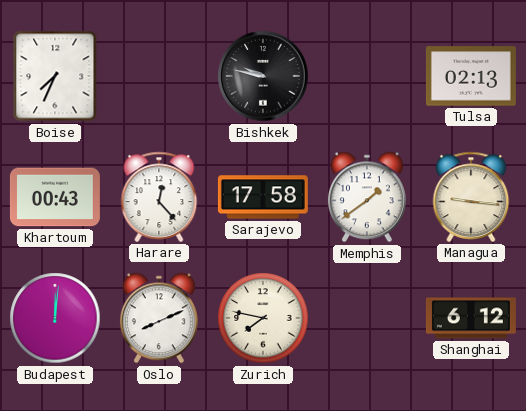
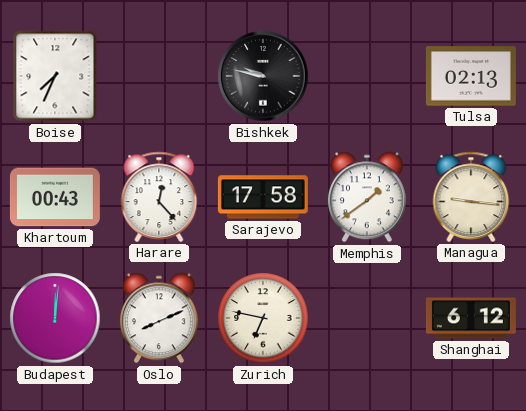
Zurich: 7:47 -> 6:47 (263, 318)
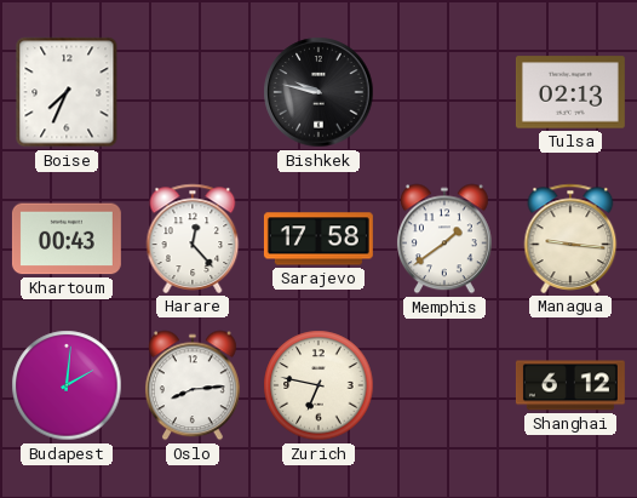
Budapest: 12:01 -> 2:01 (67, 385)
Oslo: 8:11 -> 8:14 (193, 385)
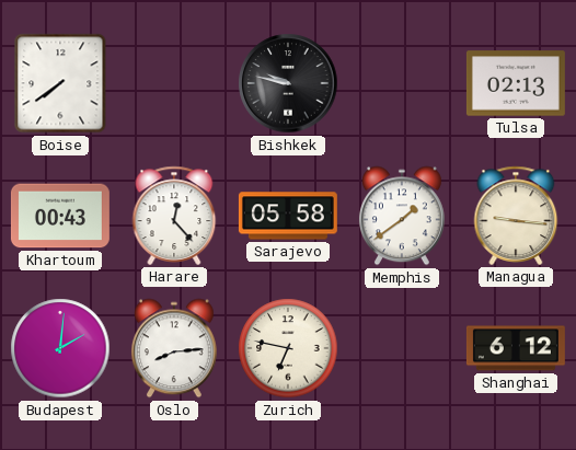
Boise: 7:34 -> 7:39 (60, 83)
Sarajevo: 17:58 -> 05:58 (288, 216)
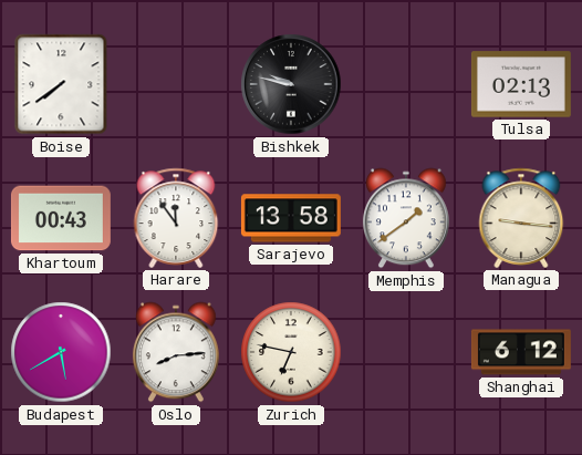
Harare: 12:23 -> 11:54 (176, 218)
Sarajevo: 05:58 -> 13:58 (291, 218)
Budapest: 2:01 -> 5:40 (61, 352)
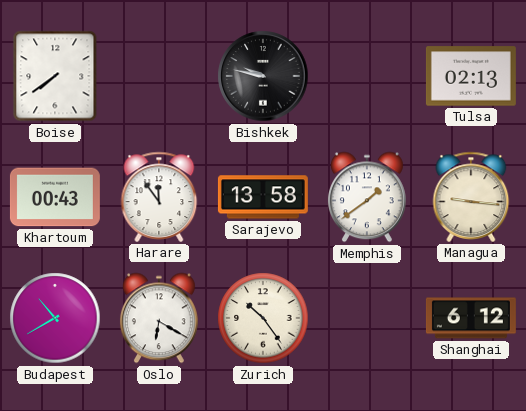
Budapest: 5:40 -> 10:40 (55, 318)
Oslo: 8:14 -> 6:20 (159, 318)
Zurich: 6:47 -> 10:24 (263, 318)
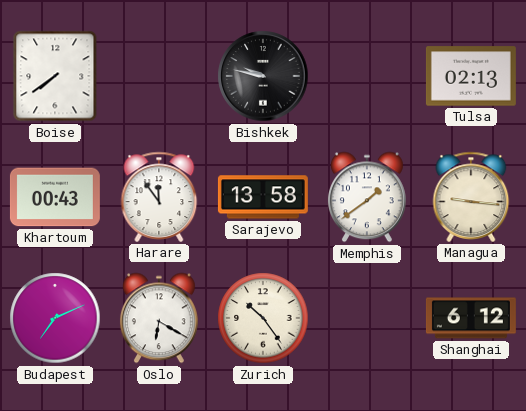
Budapest: 10:40 -> 7:11 (55, 318)
